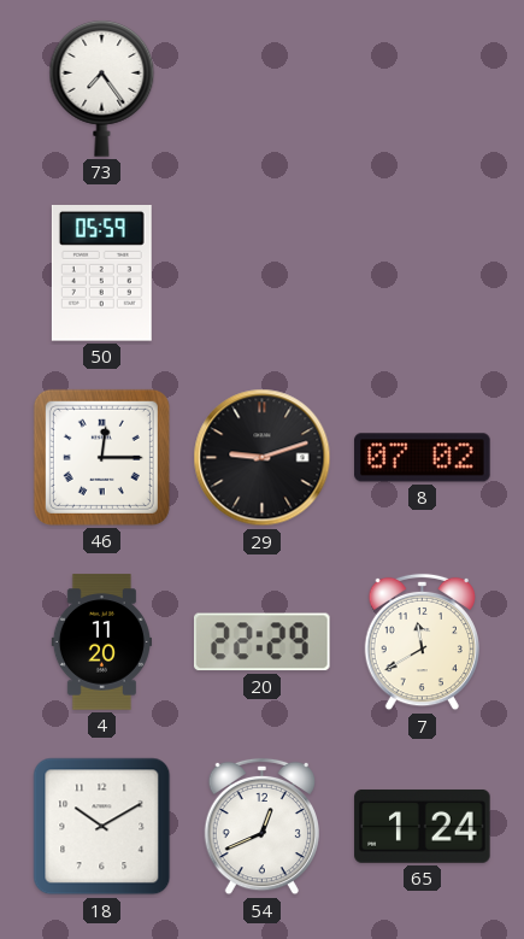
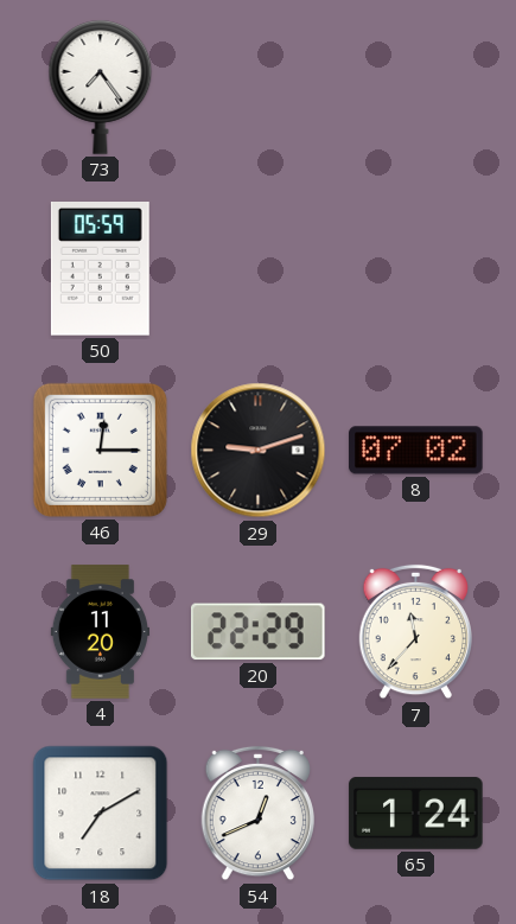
7: 11:40 -> 11:37 (415, 632)
18: 10:10 -> 7:10 (101, 814)
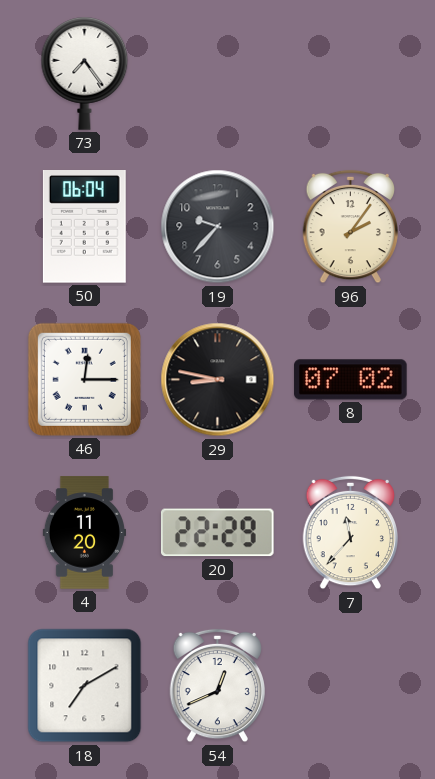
50: 05:59 -> 06:04 (84, 227)
19: none -> 9:37 (218, 227)
96: none -> 2:06 (350, 227)
29: 9:12 -> 8:47 (218, 380)
65: 1:24 -> none (416, 813)
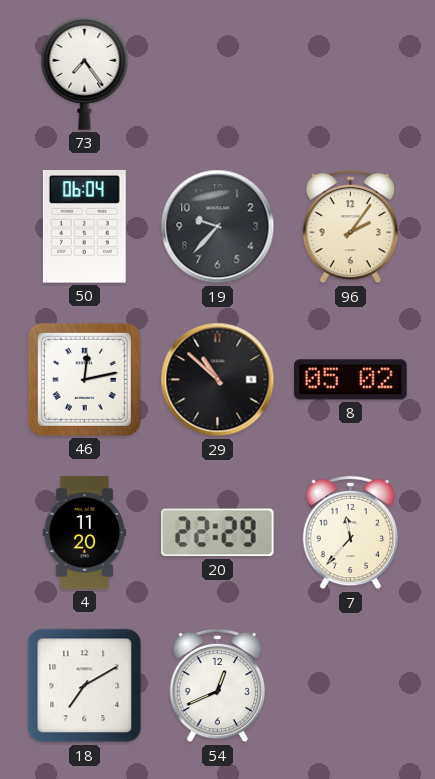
46: 12:15 -> 12:13 (84, 379)
29: 8:47 -> 10:52 (218, 380)
8: 07:02 -> 05:02 (351, 380)
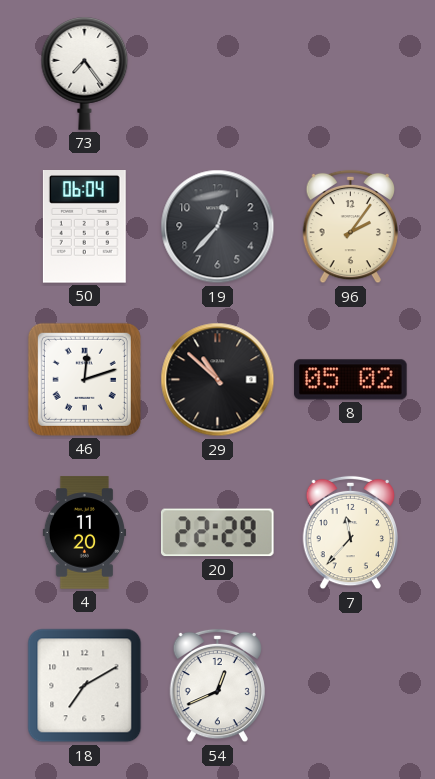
19: 9:37 -> 12:37 (218, 227)
46: 12:13 -> 12:12 (84, 379)
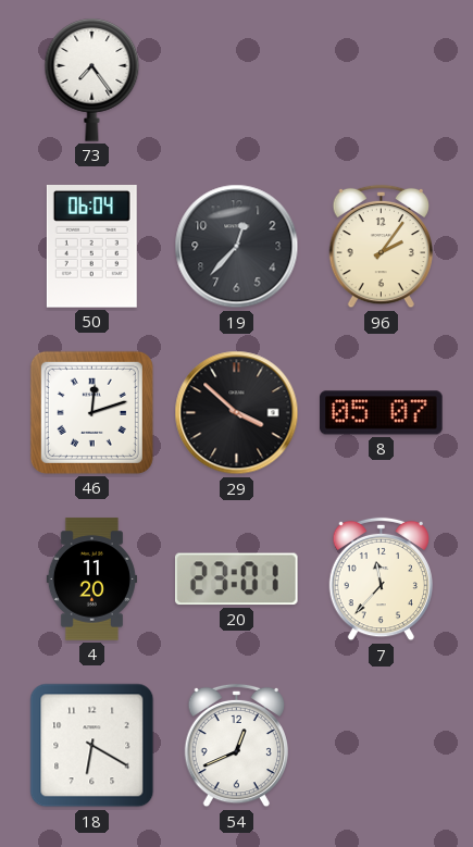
29: 10:52 -> 3:52 (237, 413)
8: 05:02 -> 05:07 (382, 413)
20: 22:29 -> 23:01 (237, 580)
18: 7:10 -> 6:20 (92, 746)
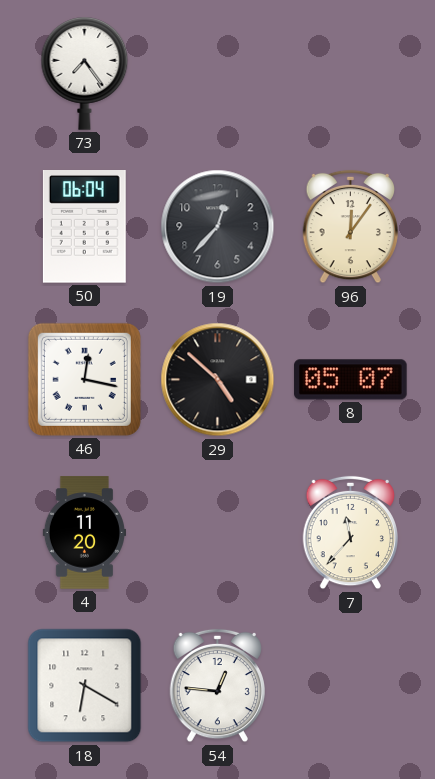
96: 2:06 -> 12:06 (350, 227)
46: 12:12 -> 12:17 (84, 379)
29: 3:52 -> 4:52 (218, 380)
20: 23:01 -> none (237, 580)
54: 12:41 -> 12:46 (217, 686)
